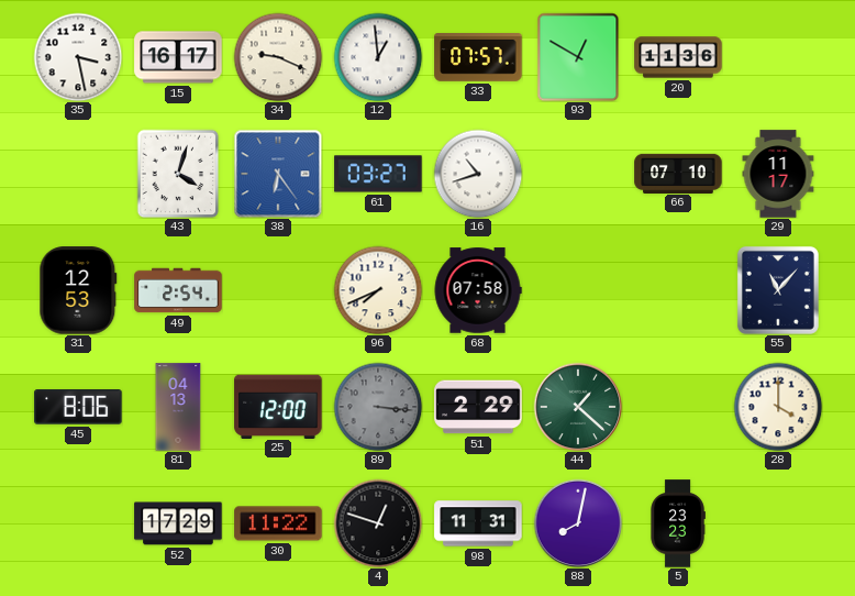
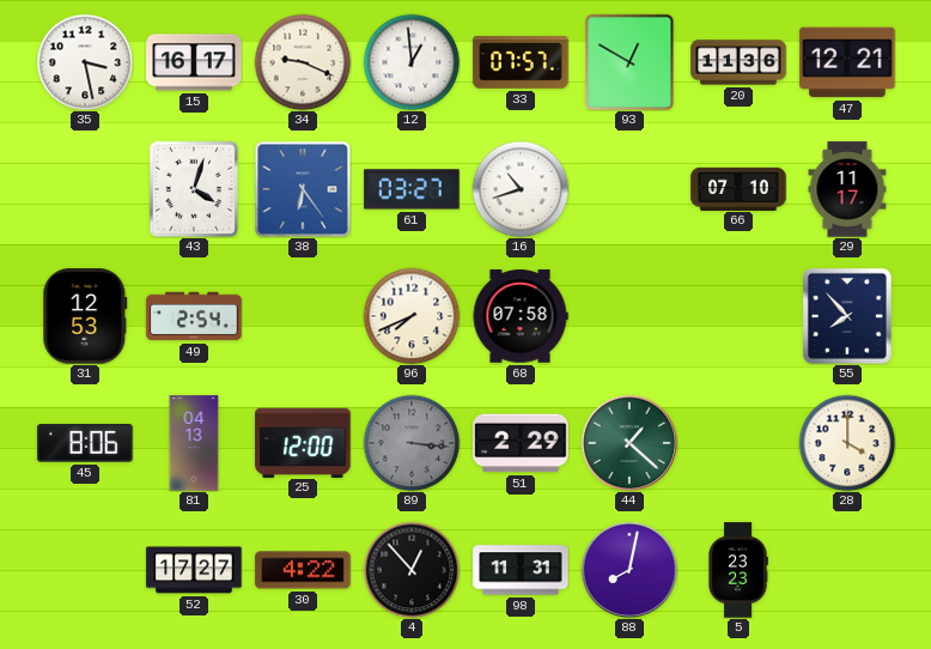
47: none -> 12:21 (847, 62)
55: 11:07 -> 7:53 (847, 316)
52: 17:29 -> 17:27 (194, 570)
30: 11:22 -> 4:22 (303, 570)
4: 12:48 -> 12:53 (412, 570)
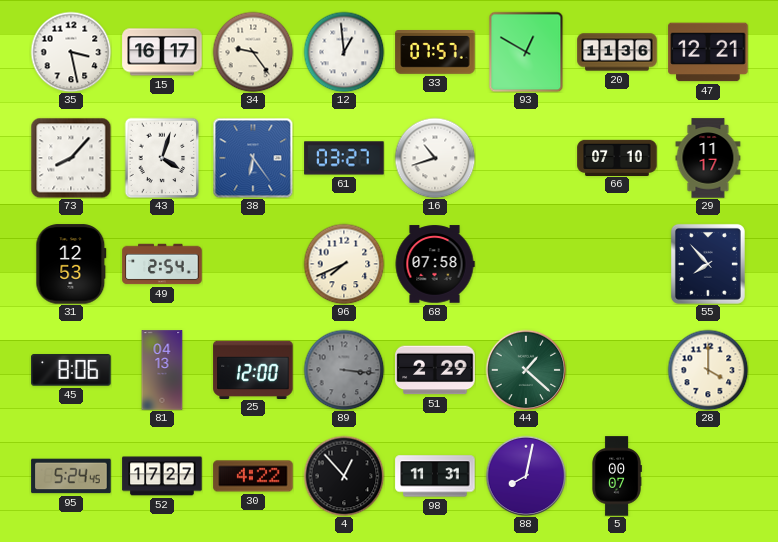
34: 9:19 -> 9:24 (253, 52)
73: none -> 8:07 (71, 158)
95: none -> 5:24 (71, 476)
5: 23:23 -> 00:07 (617, 476)
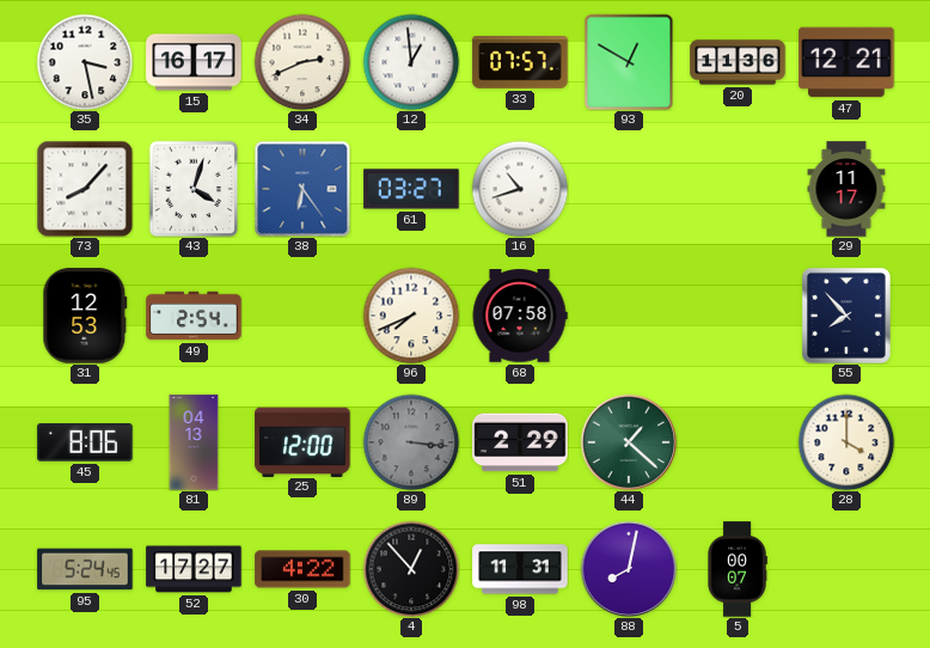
34: 9:24 -> 2:41 (302, 62)
66: 07:10 -> none (617, 157)
